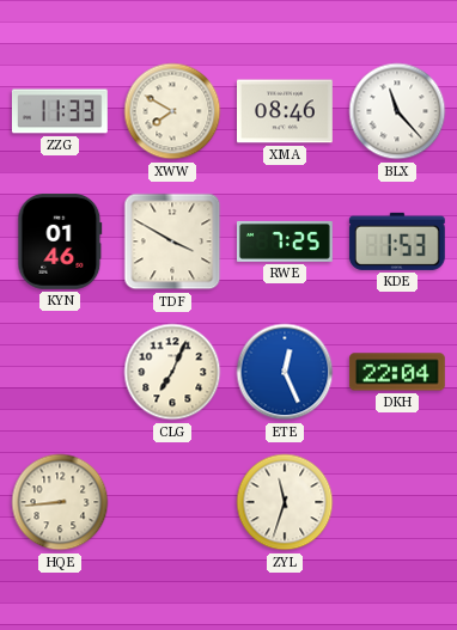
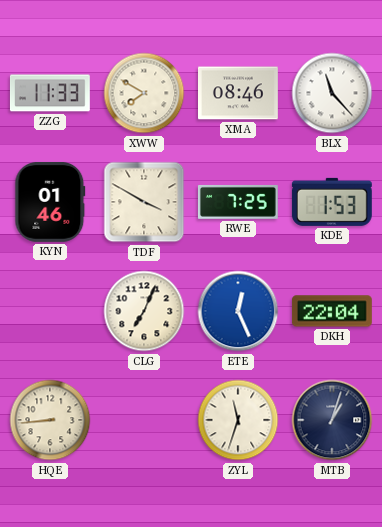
MTB: none -> 1:03 (332, 420)
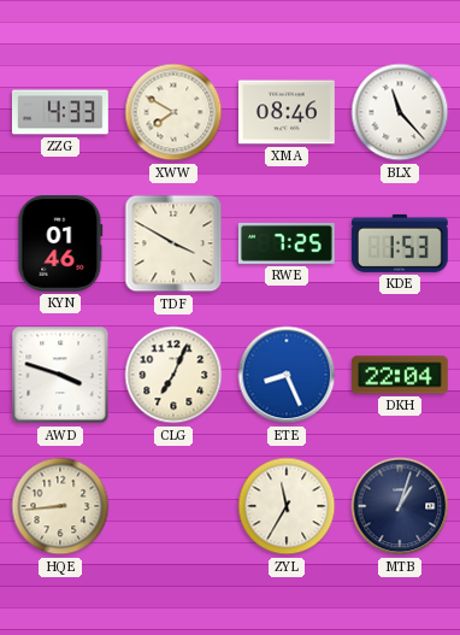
ZZG: 11:33 -> 4:33 (60, 112)
AWD: none -> 3:48 (60, 375)
ETE: 12:26 -> 8:26 (287, 375)
ZYL: 11:33 -> 11:35 (287, 506)
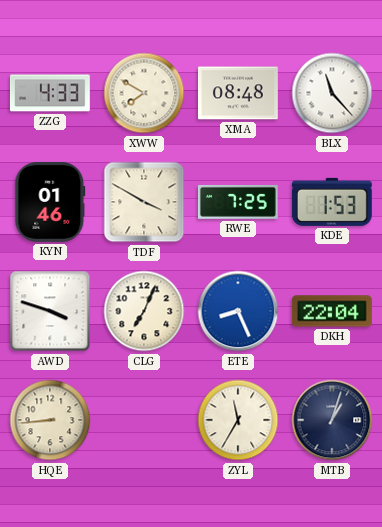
XMA: 08:46 -> 08:48 (239, 93)
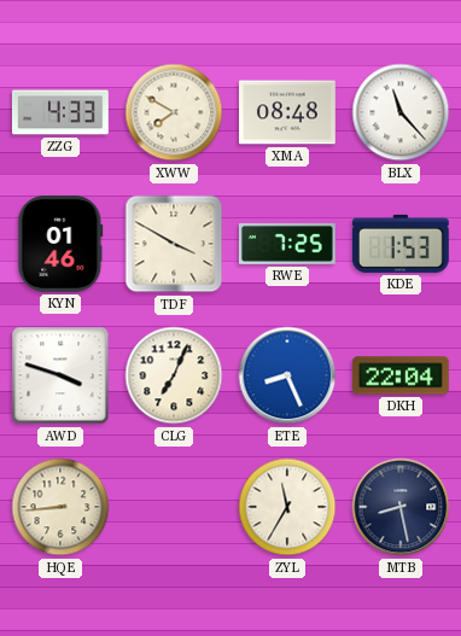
MTB: 1:03 -> 8:28 (401, 507)
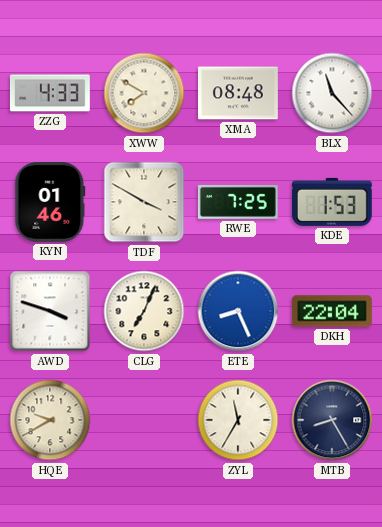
HQE: 8:44 -> 9:40 (50, 420)
MTB: 8:28 -> 8:25 (332, 420)
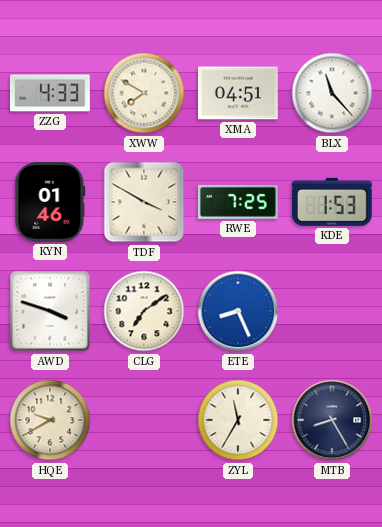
XMA: 08:48 -> 04:51 (239, 93)
CLG: 7:04 -> 7:09 (144, 311)
DKH: 22:04 -> none (332, 311)
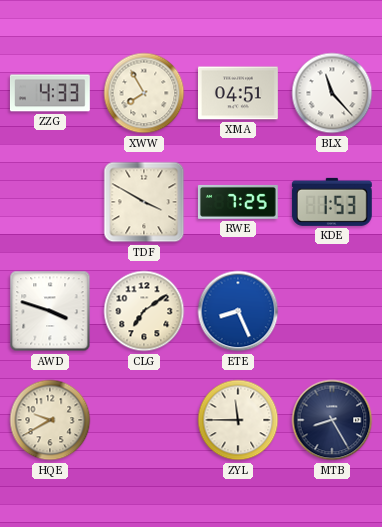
XWW: 7:50 -> 7:55 (144, 93)
KYN: 01:46 -> none (50, 202)
ZYL: 11:35 -> 11:45 (238, 420)
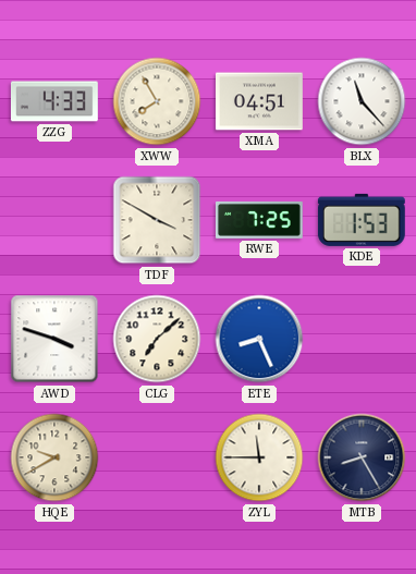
CLG: 7:09 -> 7:08 (157, 339)
